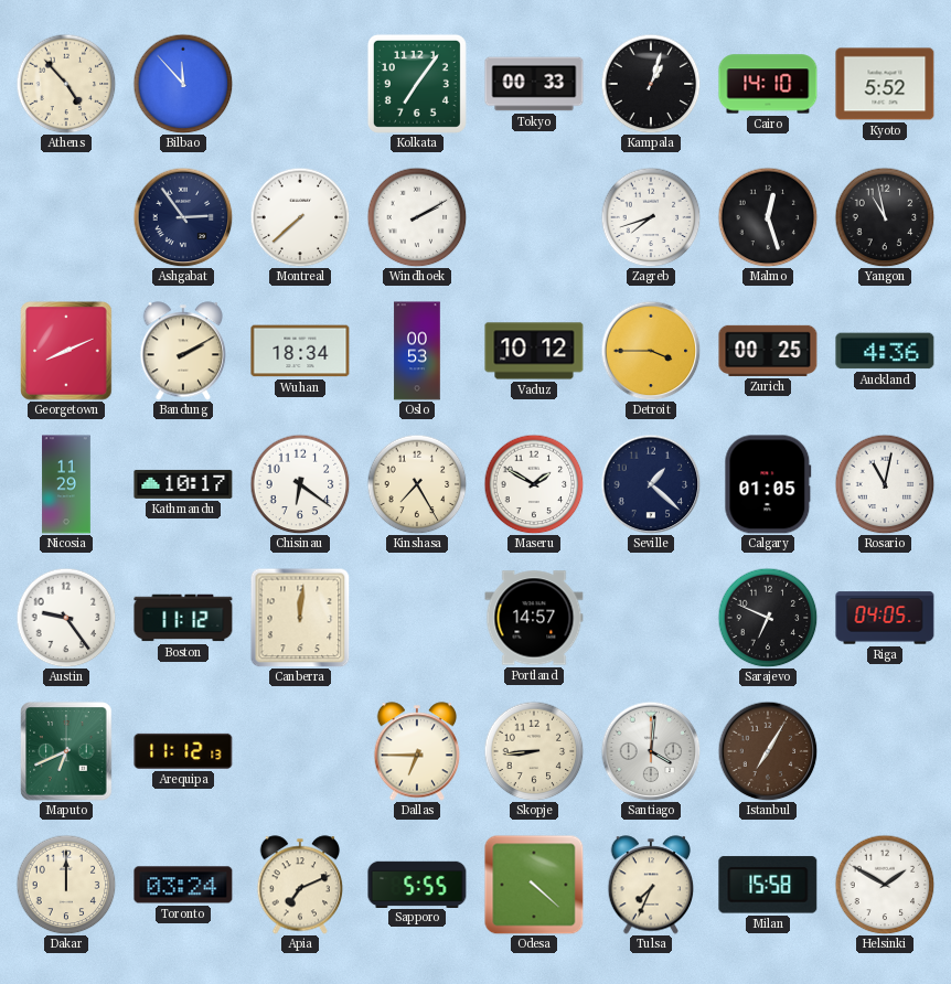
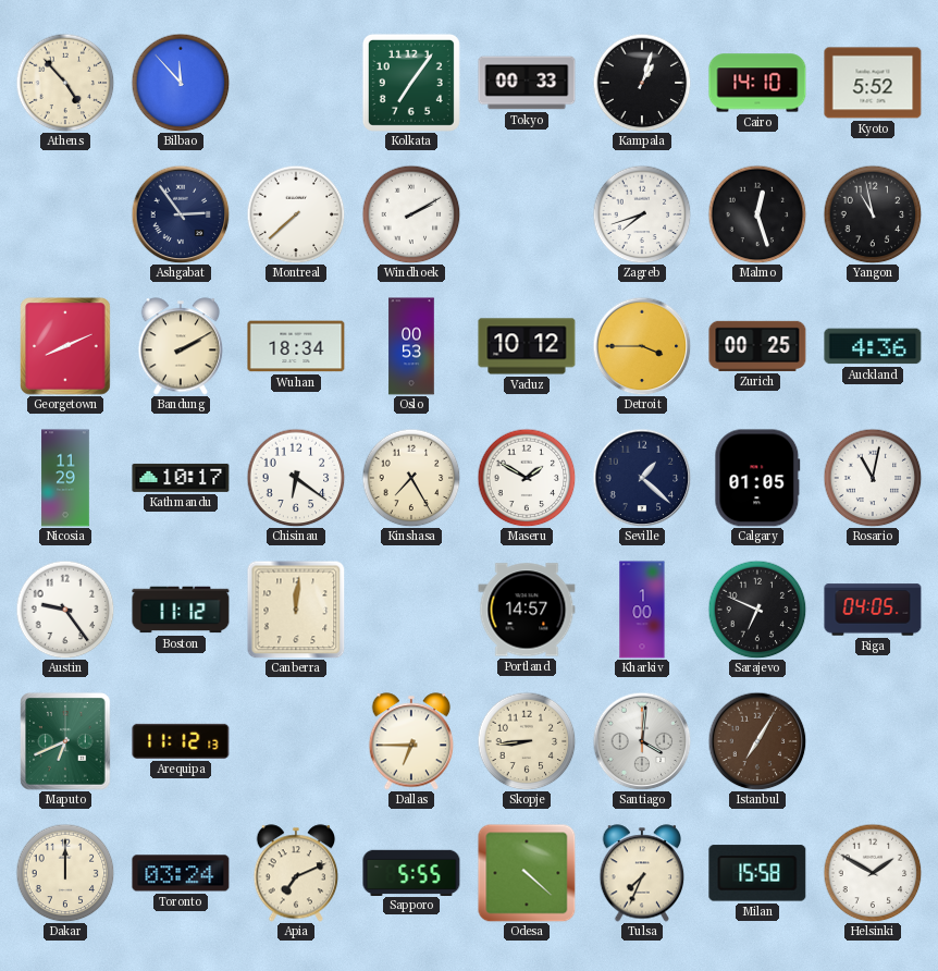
Kharkiv: none -> 1:00 (642, 610)
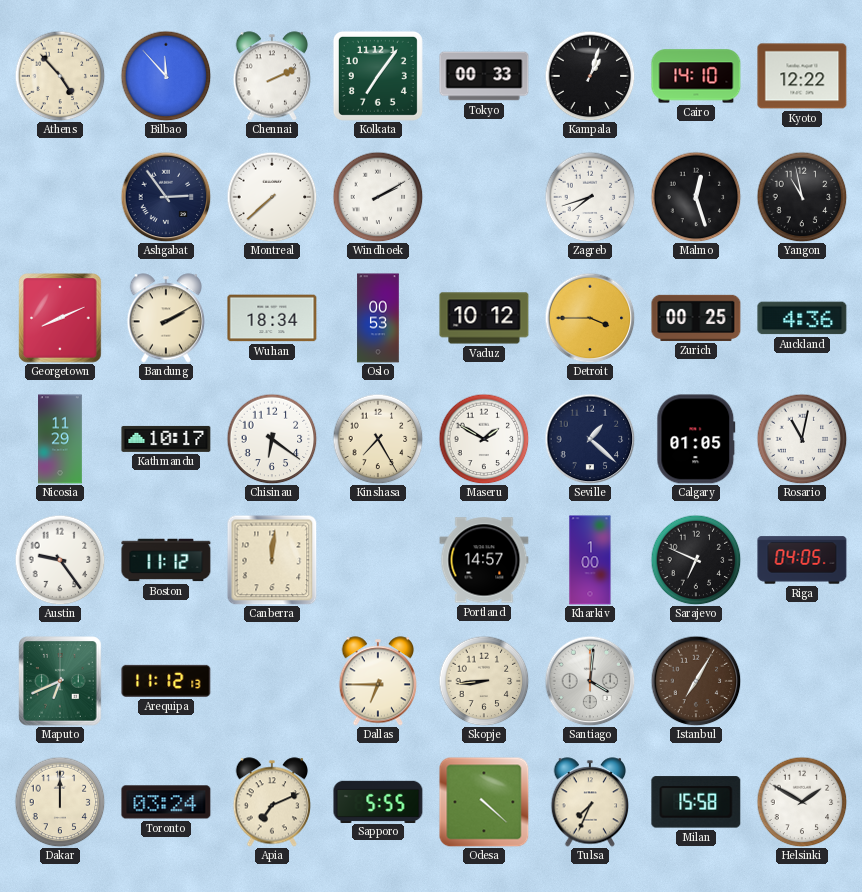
Chennai: none -> 2:11 (272, 76)
Kyoto: 5:52 -> 12:22 (802, 76)
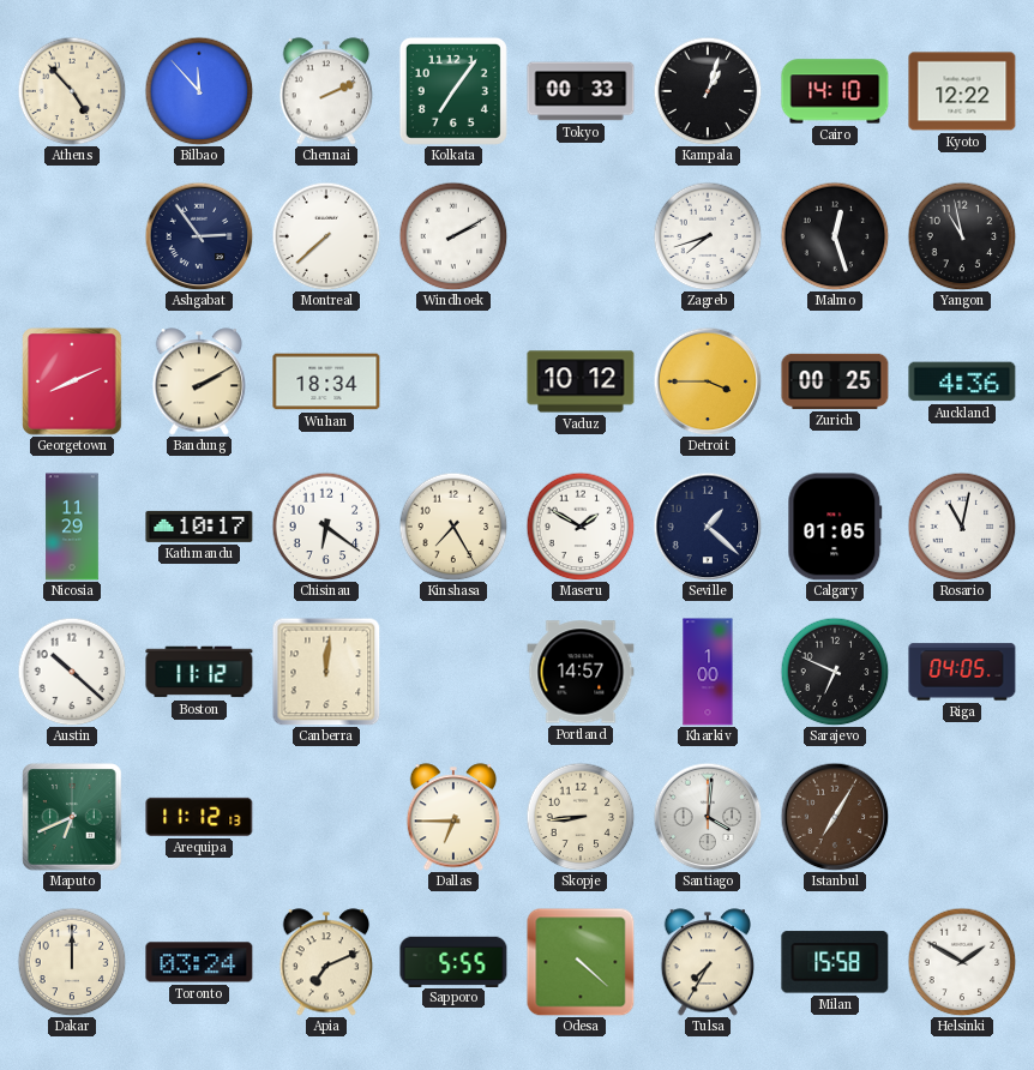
Oslo: 00:53 -> none (378, 318)
Austin: 9:24 -> 10:22 (72, 672)
Tulsa: 7:34 -> 7:35 (708, 962)
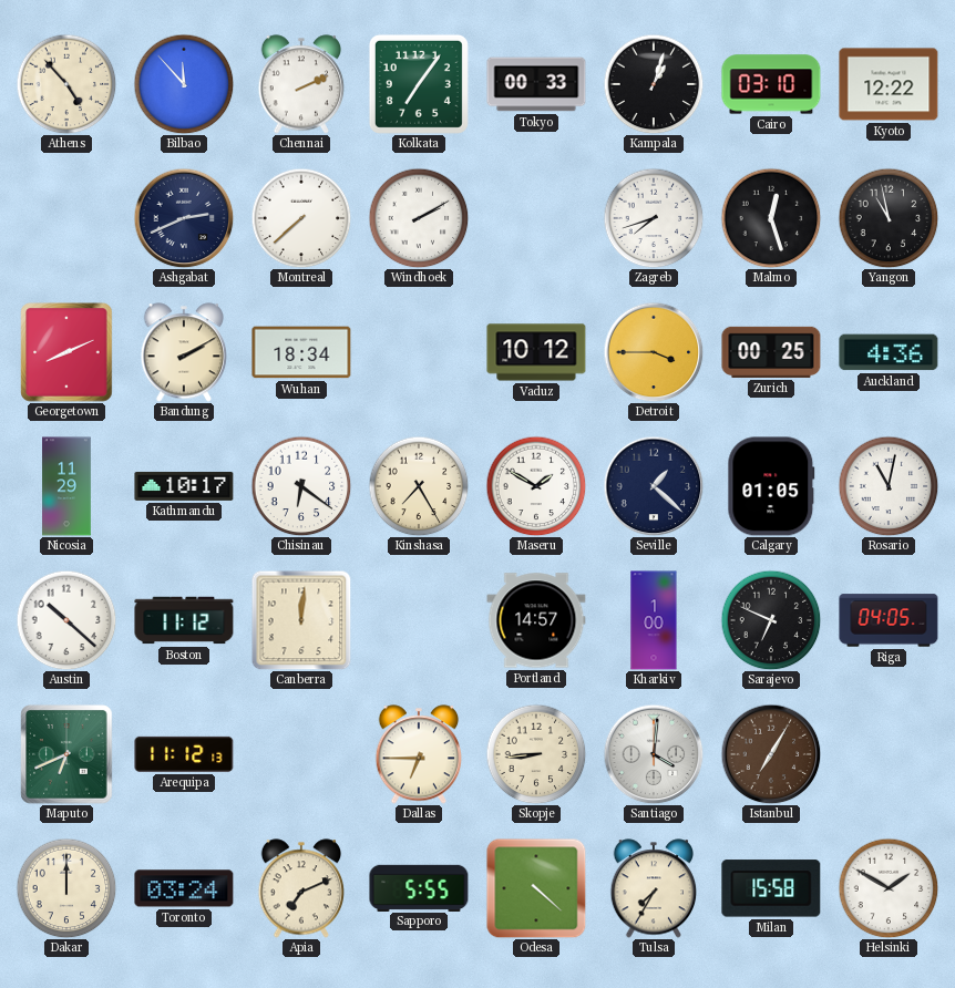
Cairo: 14:10 -> 03:10 (771, 84)
Ashgabat: 2:54 -> 2:41 (184, 218)
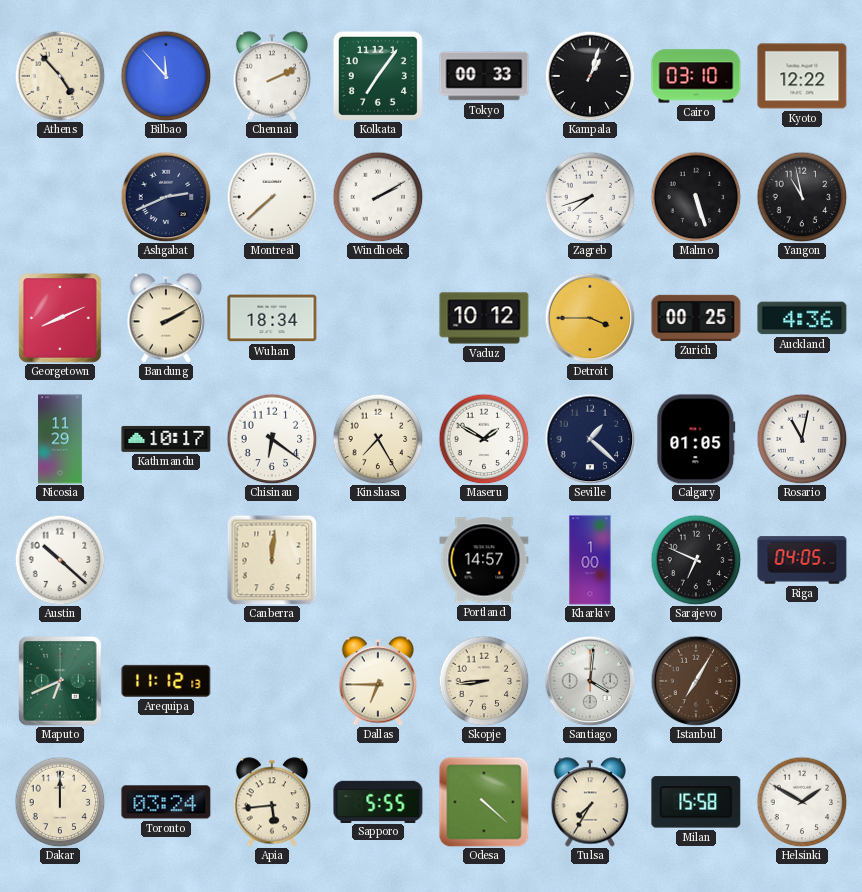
Malmo: 12:27 -> 5:27 (696, 197)
Boston: 11:12 -> none (184, 620)
Apia: 7:11 -> 5:44 (272, 802)
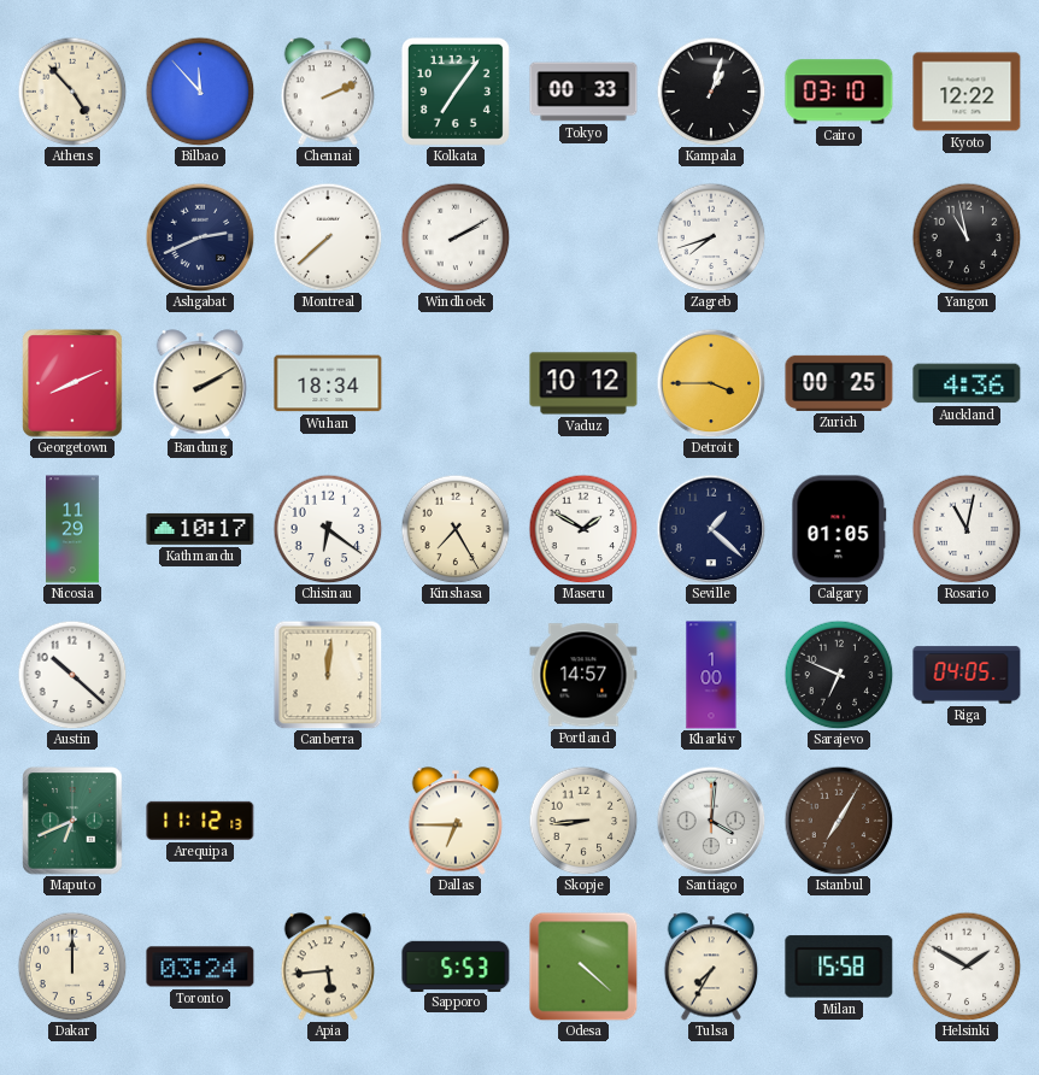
Malmo: 5:27 -> none (696, 197)
Sapporo: 5:55 -> 5:53 (456, 965)
